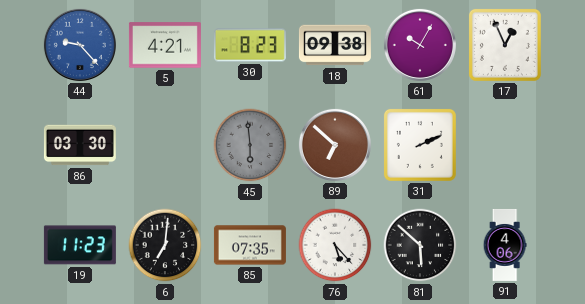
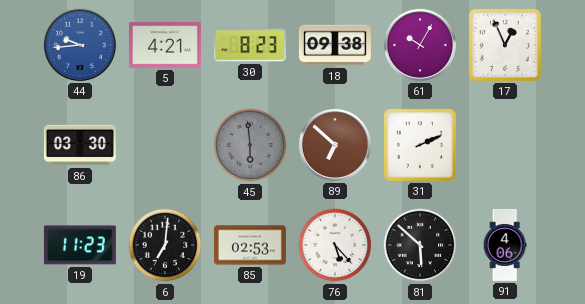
44: 9:23 -> 9:44 (80, 45)
85: 07:35 -> 02:53 (250, 245)
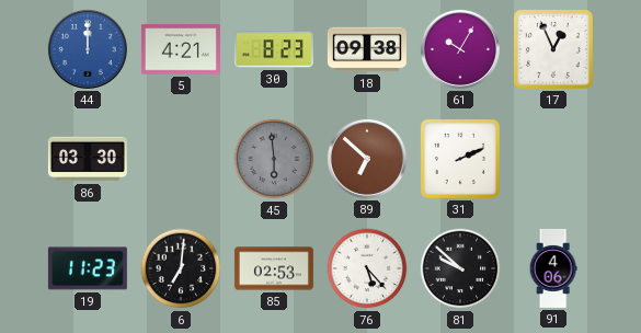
44: 9:44 -> 12:00 (88, 49)
81: 5:52 -> 9:52 (460, 268)
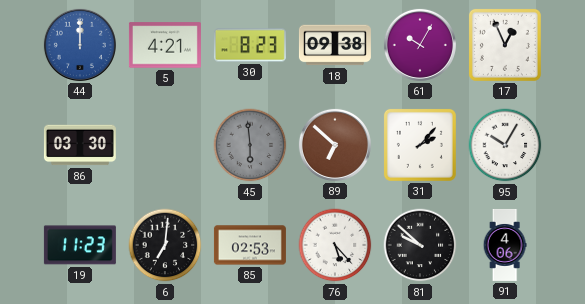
31: 2:11 -> 2:07 (420, 145)
95: none -> 10:05 (505, 145)
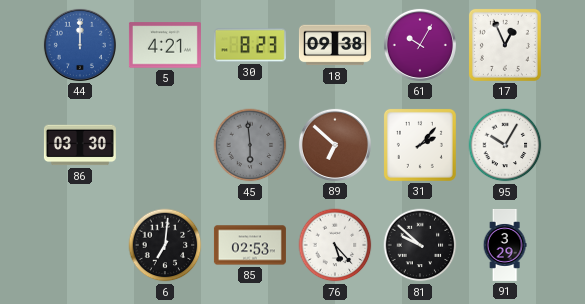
19: 11:23 -> none (80, 245)
91: 4:06 -> 3:29 (505, 245)
